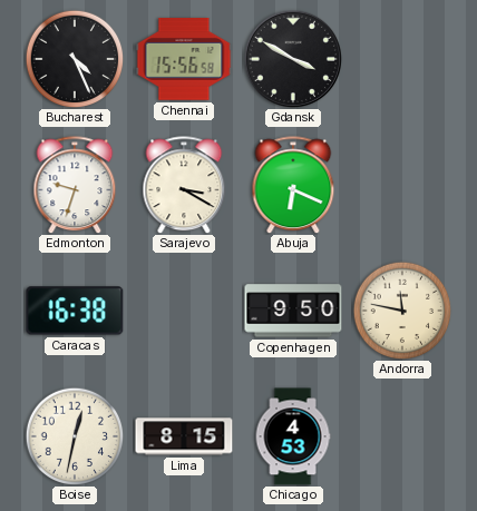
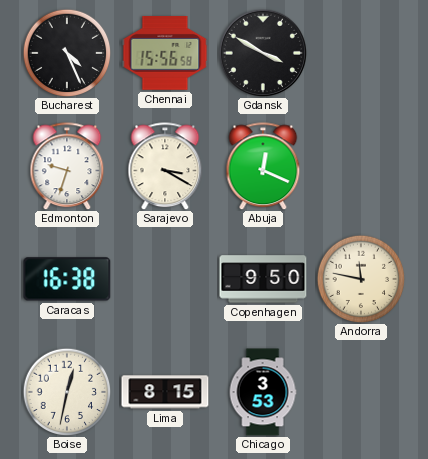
Abuja: 6:19 -> 12:19 (263, 166)
Chicago: 4:53 -> 3:53 (263, 392)
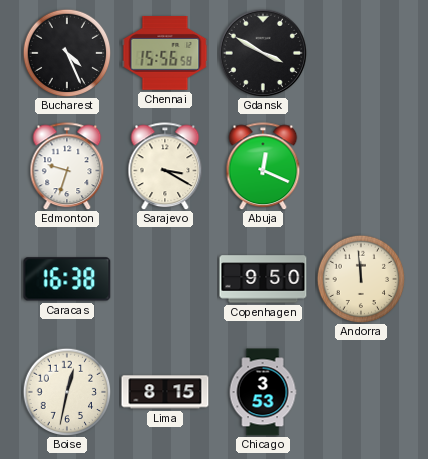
Andorra: 11:47 -> 11:59 (361, 279)
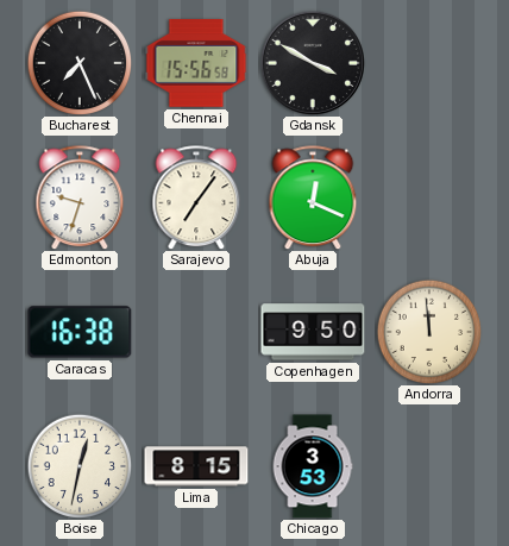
Bucharest: 4:26 -> 7:26 (80, 63)
Sarajevo: 3:20 -> 7:06 (196, 197)
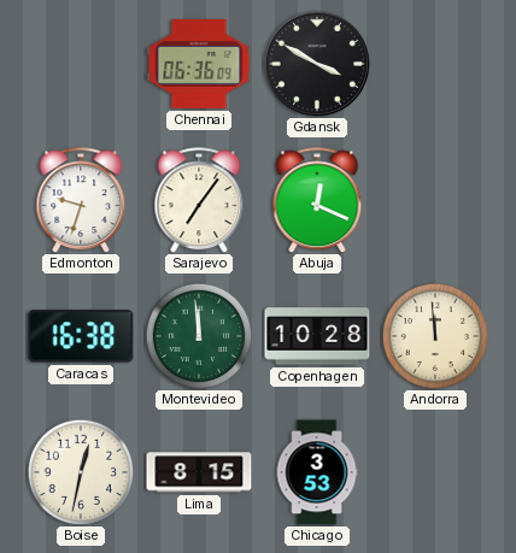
Bucharest: 7:26 -> none (80, 63)
Chennai: 15:56 -> 06:36 (199, 65)
Montevideo: none -> 11:59 (199, 336)
Copenhagen: 9:50 -> 10:28 (317, 336)
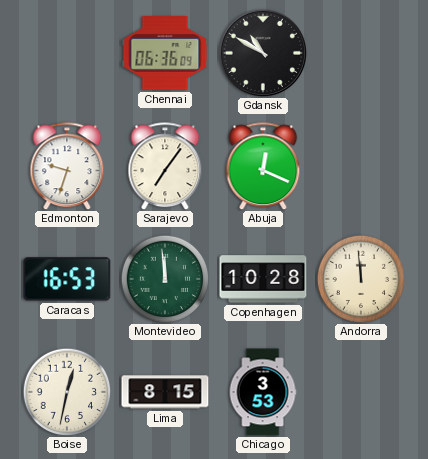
Gdansk: 3:50 -> 10:50 (262, 52)
Caracas: 16:38 -> 16:53 (67, 279)
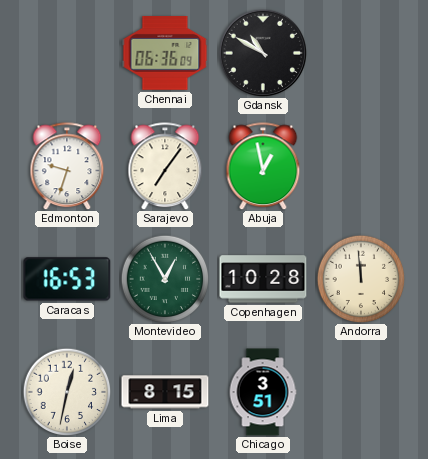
Abuja: 12:19 -> 12:58 (263, 166)
Montevideo: 11:59 -> 12:55 (165, 279)
Chicago: 3:53 -> 3:51 (263, 392)
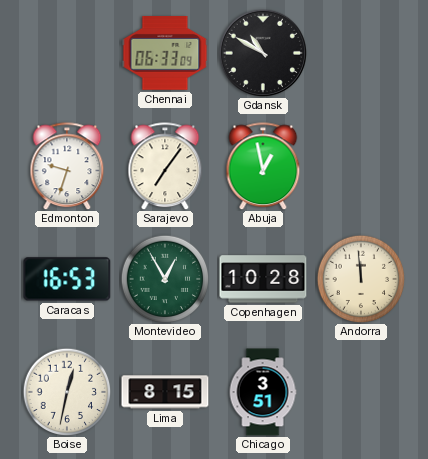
Chennai: 06:36 -> 06:33 (165, 54)
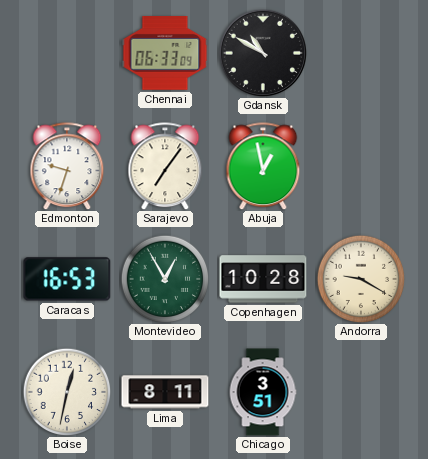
Andorra: 11:59 -> 9:20 (361, 279)
Lima: 8:15 -> 8:11 (165, 392)
